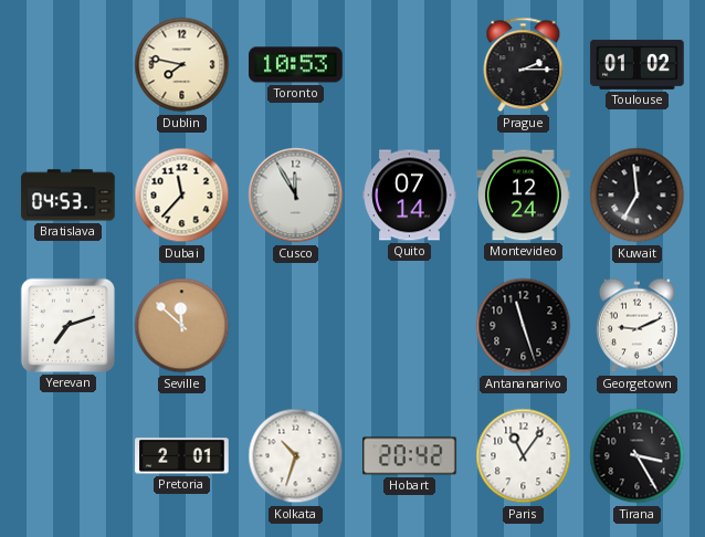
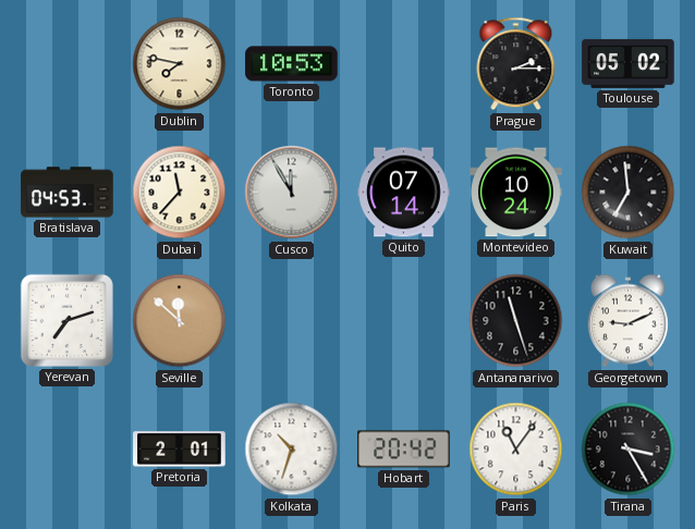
Toulouse: 01:02 -> 05:02 (629, 63)
Montevideo: 12:24 -> 10:24 (516, 193)
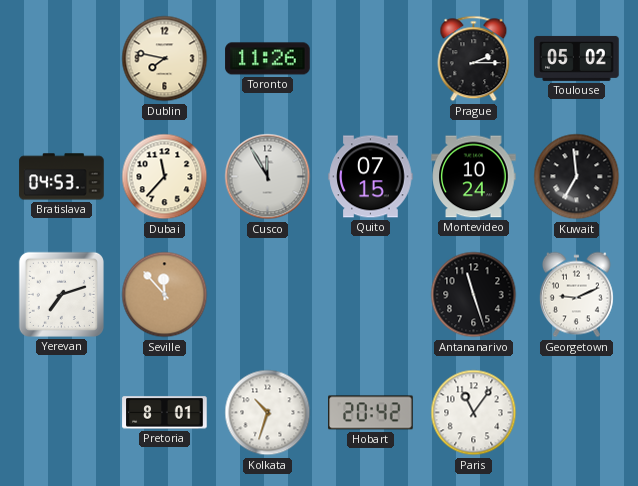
Toronto: 10:53 -> 11:26 (268, 59)
Quito: 07:14 -> 07:15 (371, 177)
Seville: 11:52 -> 11:53 (165, 295)
Pretoria: 2:01 -> 8:01 (165, 413)
Tirana: 3:25 -> none (629, 450)
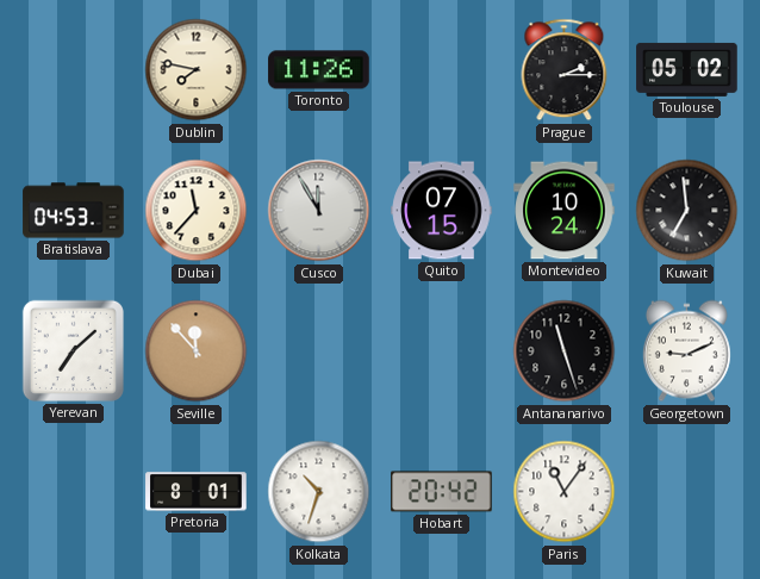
Yerevan: 7:12 -> 7:08 (73, 350)
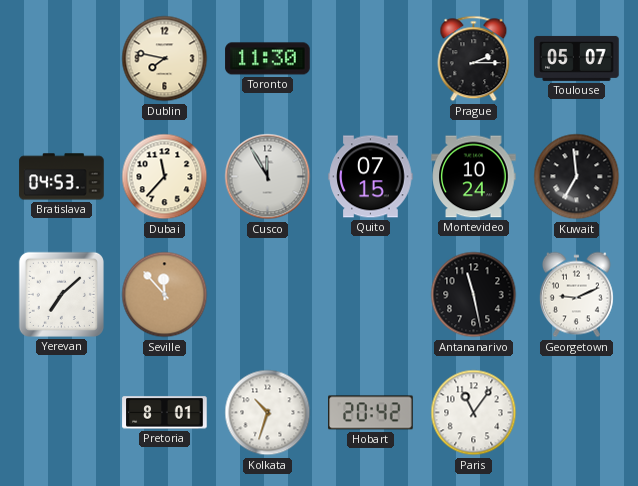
Toronto: 11:26 -> 11:30 (268, 59)
Toulouse: 05:02 -> 05:07 (577, 58)
Antananarivo: 11:27 -> 11:28 (474, 295)
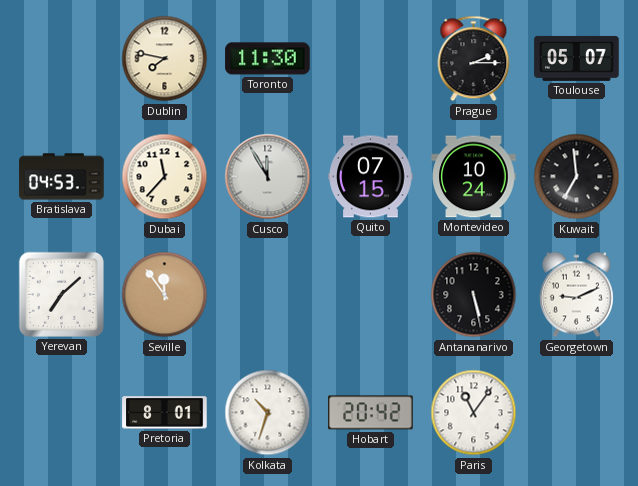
Seville: 11:53 -> 11:54 (165, 295)
Antananarivo: 11:28 -> 5:28 (474, 295)
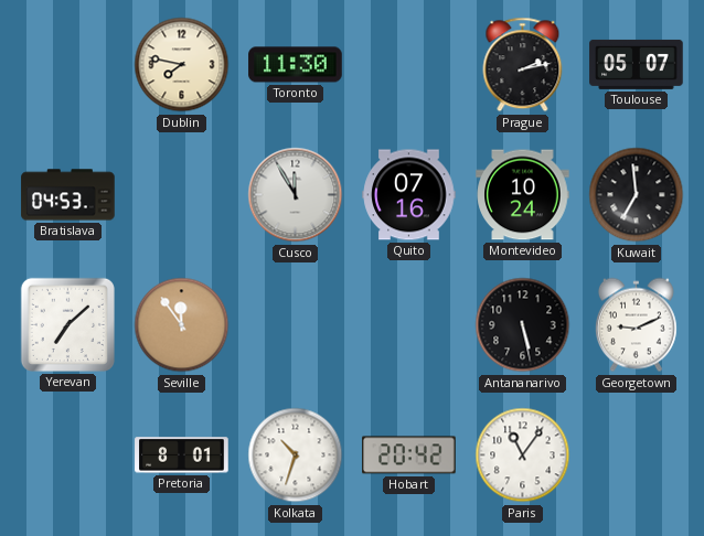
Prague: 2:15 -> 2:13 (523, 65)
Dubai: 11:37 -> none (165, 177)
Quito: 07:15 -> 07:16 (409, 195)
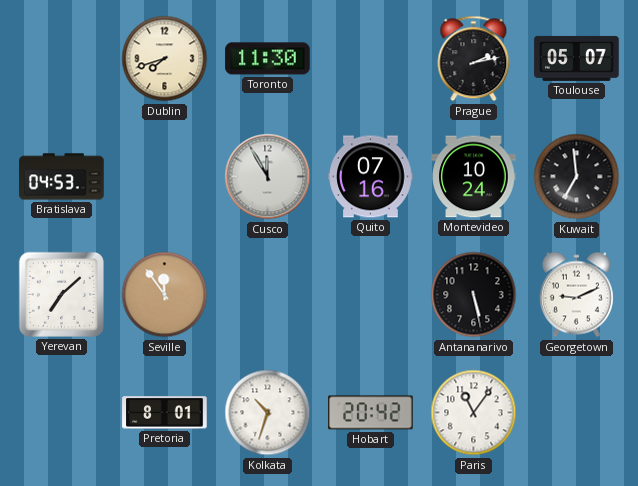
Dublin: 7:47 -> 7:42 (165, 59)
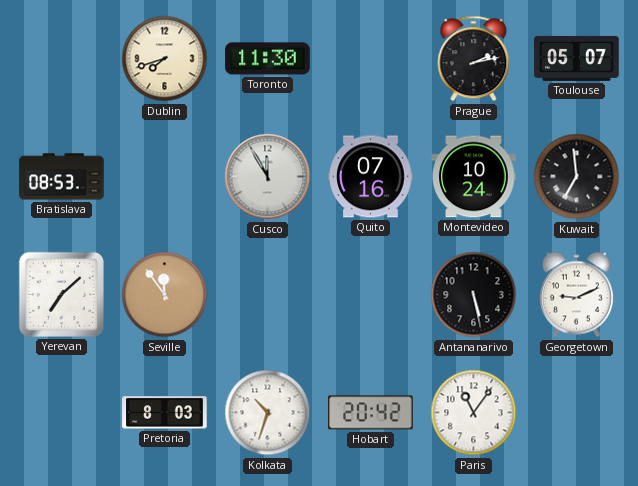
Bratislava: 04:53 -> 08:53 (62, 177)
Pretoria: 8:01 -> 8:03 (165, 413)
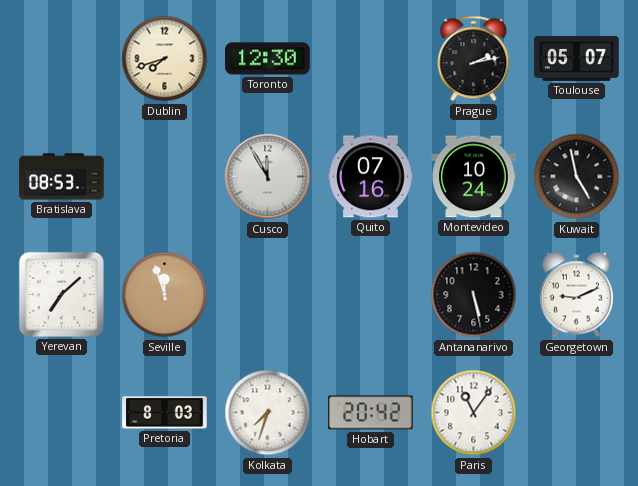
Toronto: 11:30 -> 12:30 (268, 59)
Kuwait: 6:59 -> 4:58 (577, 177)
Seville: 11:54 -> 11:57 (165, 295)
Kolkata: 10:33 -> 7:33 (268, 413)
